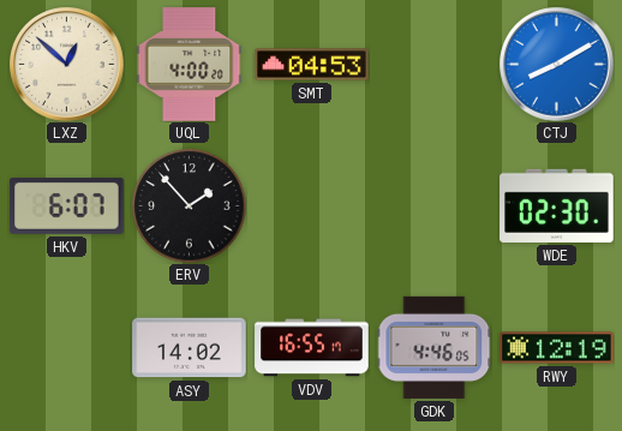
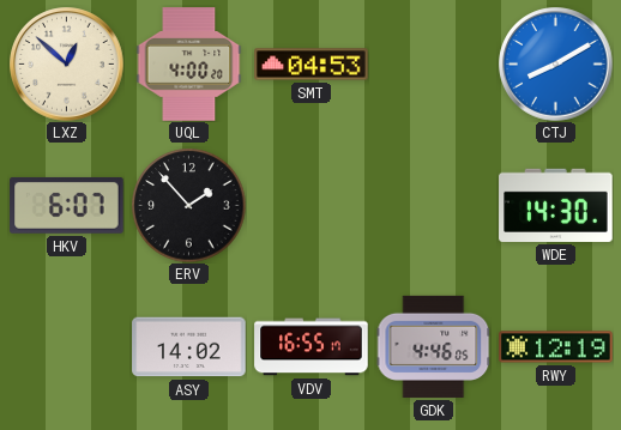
WDE: 02:30 -> 14:30 (556, 205)
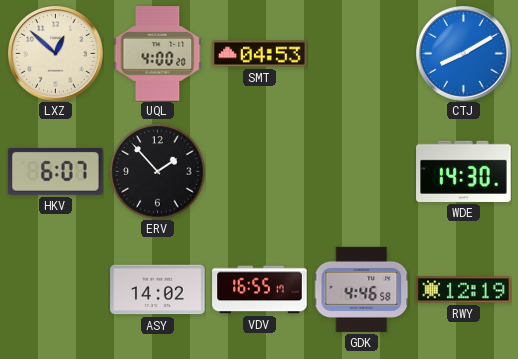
GDK: 4:46:05 -> 4:46:58 (361, 289)
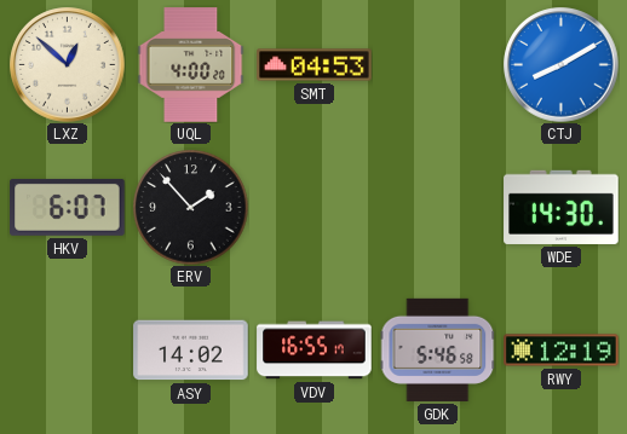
GDK: 4:46 -> 5:46 (437, 349)
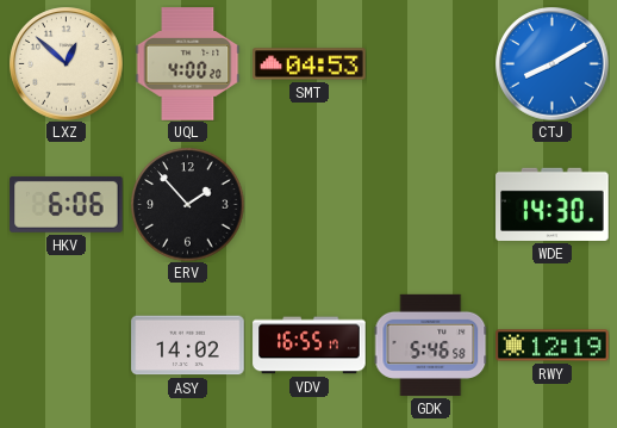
HKV: 6:07 -> 6:06 (67, 204)
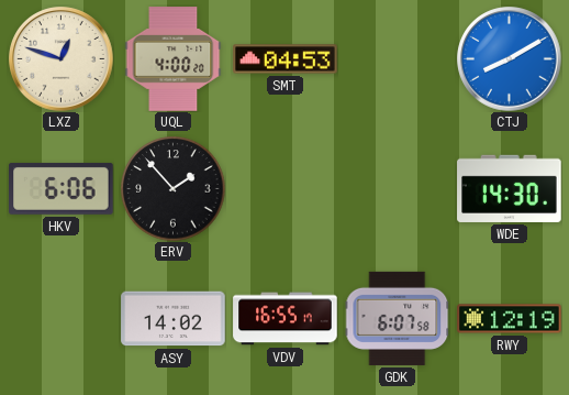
LXZ: 12:52 -> 12:48 (62, 59)
GDK: 5:46 -> 6:07 (397, 318)
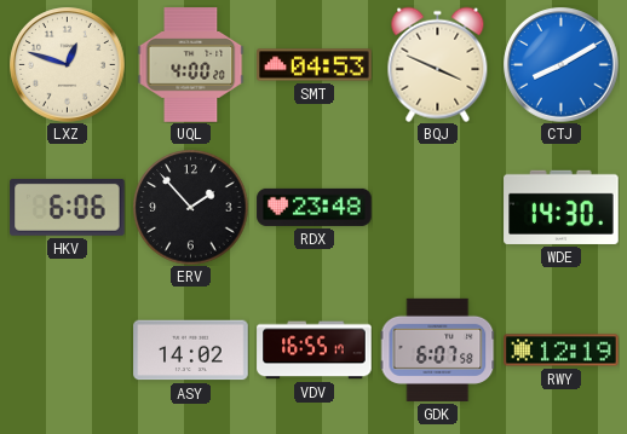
BQJ: none -> 3:49 (438, 64)
RDX: none -> 23:48 (315, 207)
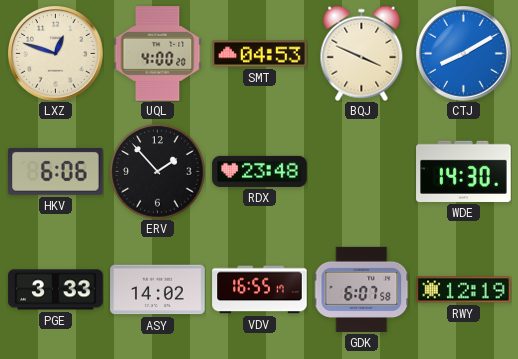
PGE: none -> 3:33 (56, 290)
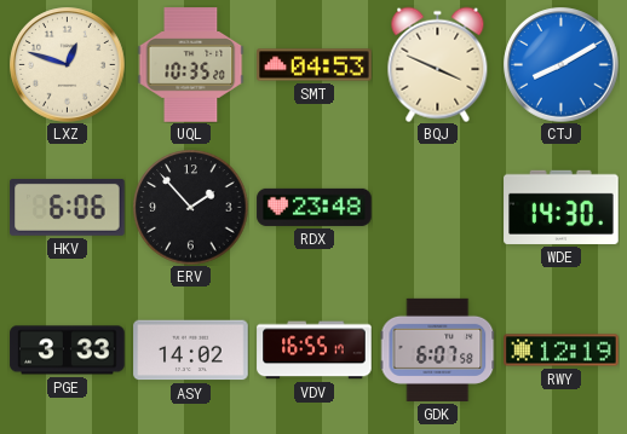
UQL: 4:00 -> 10:35 (191, 65)
